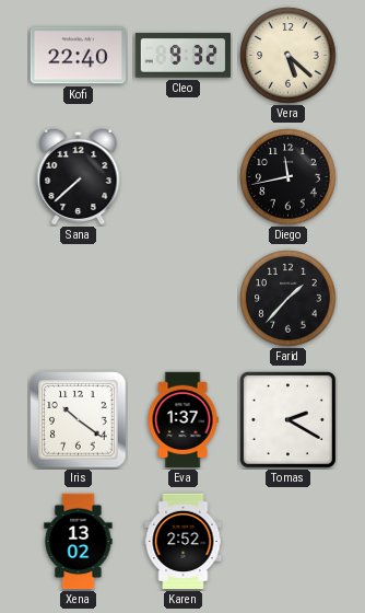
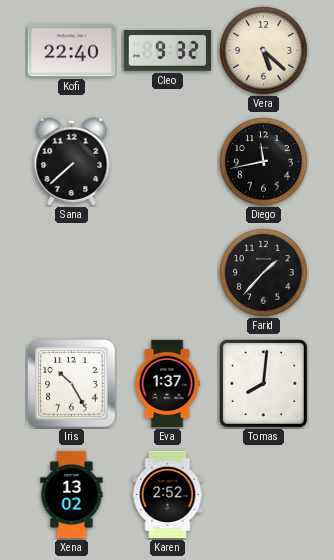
Iris: 10:21 -> 10:25 (72, 384)
Tomas: 2:20 -> 8:01 (263, 383)
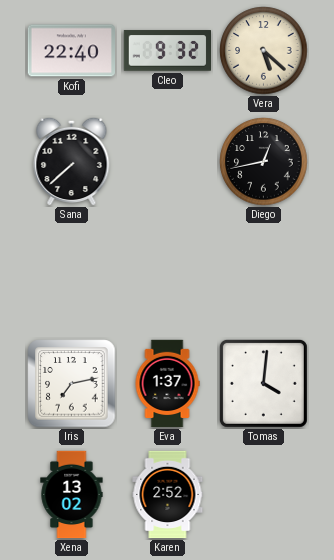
Diego: 11:43 -> 12:43 (264, 162)
Farid: 1:37 -> none (264, 273)
Iris: 10:25 -> 7:13 (72, 384)
Tomas: 8:01 -> 4:01 (263, 383)
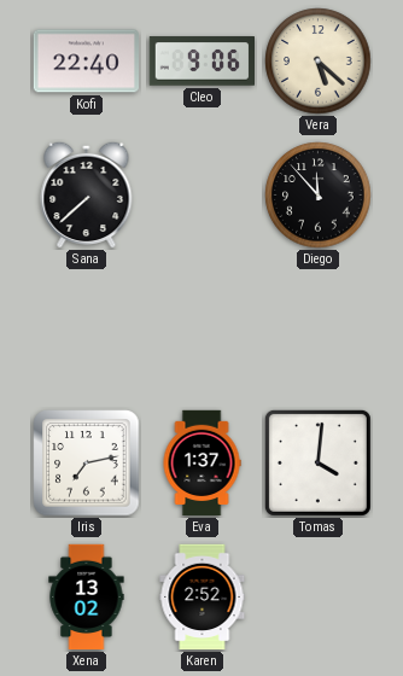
Cleo: 9:32 -> 9:06 (201, 62)
Diego: 12:43 -> 11:53 (319, 196)
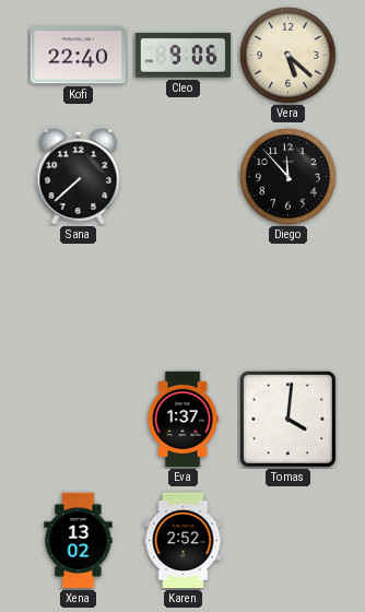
Iris: 7:13 -> none (87, 464)
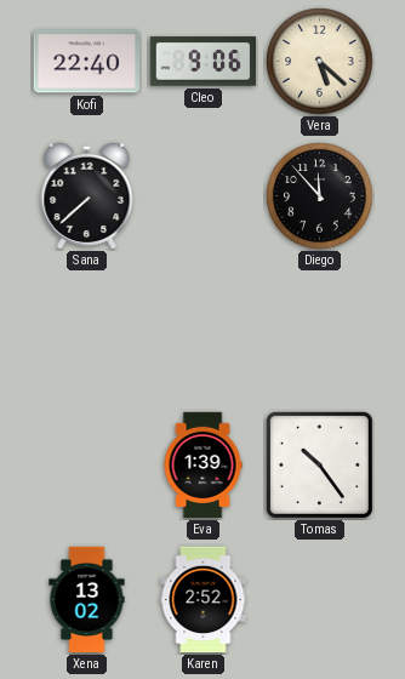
Eva: 1:37 -> 1:39 (202, 466)
Tomas: 4:01 -> 10:24 (319, 464)
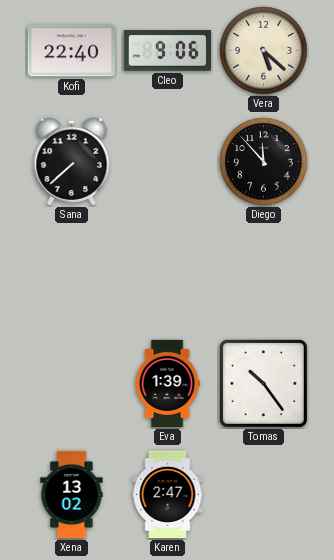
Karen: 2:52 -> 2:47 (168, 495)
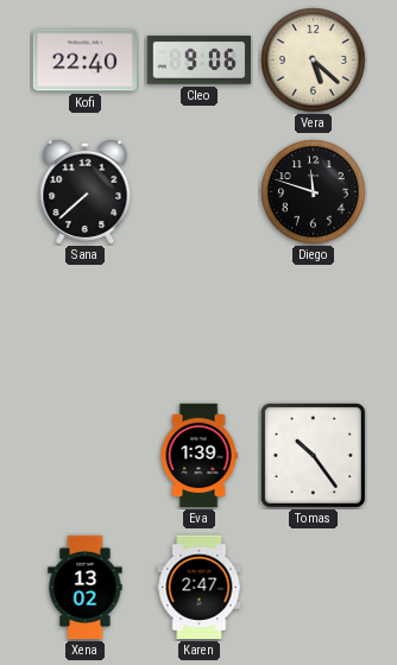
Diego: 11:53 -> 11:48 (314, 192)
